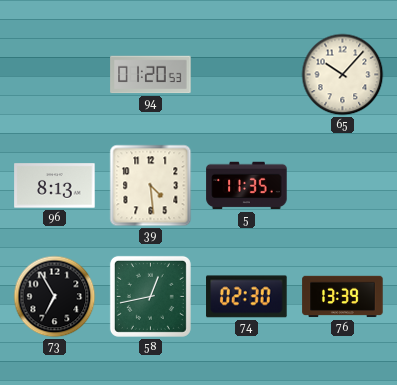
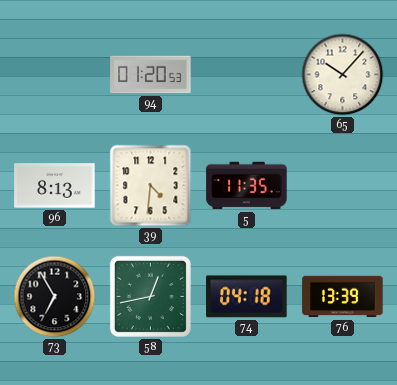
39: 4:29 -> 4:31 (151, 186)
74: 02:30 -> 04:18 (247, 297)
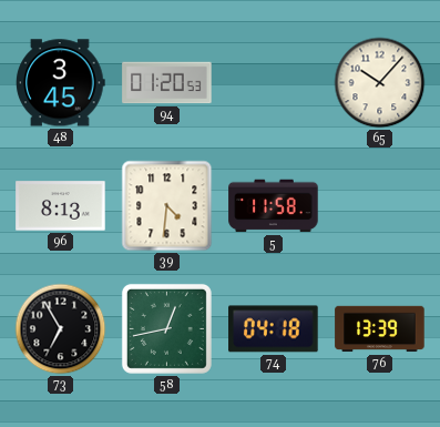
48: none -> 3:45 (61, 83)
5: 11:35 -> 11:58 (274, 206)
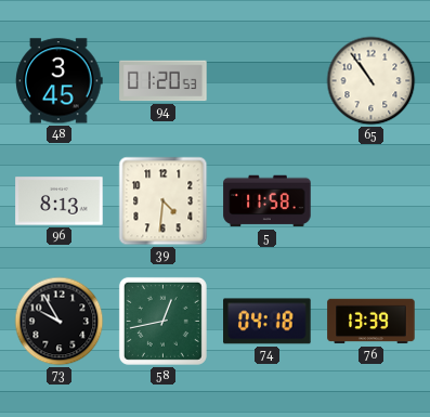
65: 10:07 -> 10:54 (372, 81)
73: 6:55 -> 9:55 (60, 322)
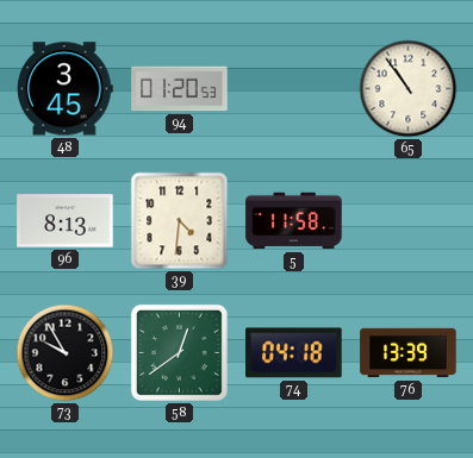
58: 12:43 -> 12:39 (179, 352)
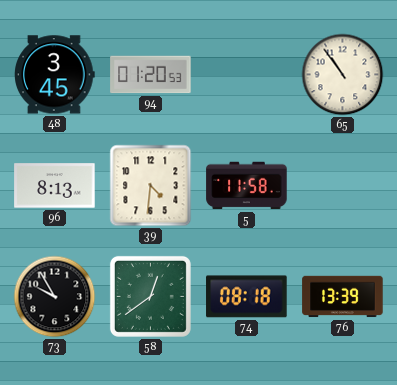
74: 04:18 -> 08:18 (247, 297)
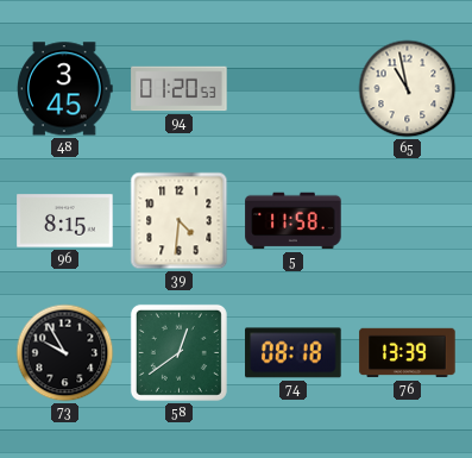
65: 10:54 -> 10:58 (408, 89)
96: 8:13 -> 8:15 (65, 221)
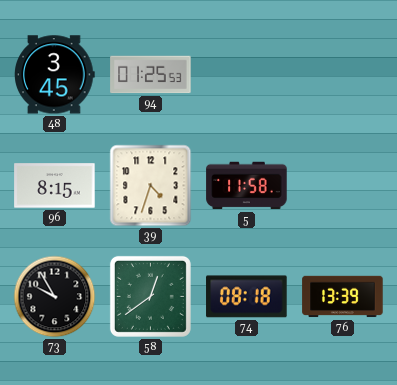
94: 01:20 -> 01:25 (151, 75)
65: 10:58 -> none (408, 89)
39: 4:31 -> 4:33 (151, 186)
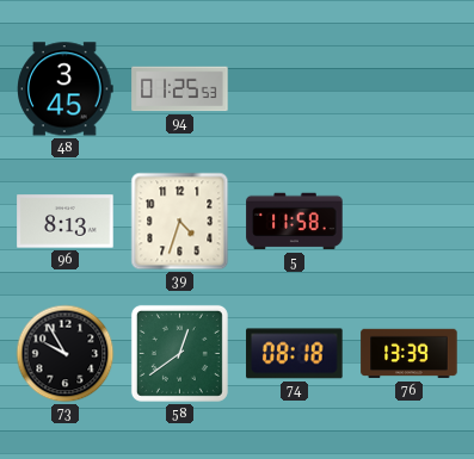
96: 8:15 -> 8:13 (66, 222)
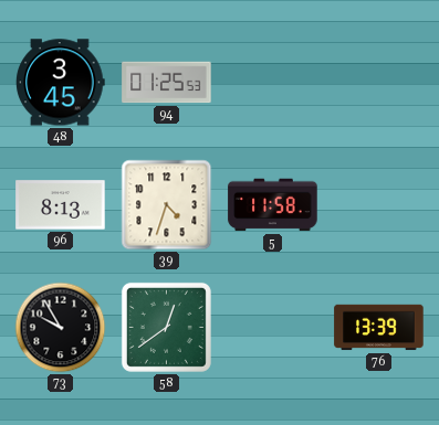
74: 08:18 -> none (295, 354)
